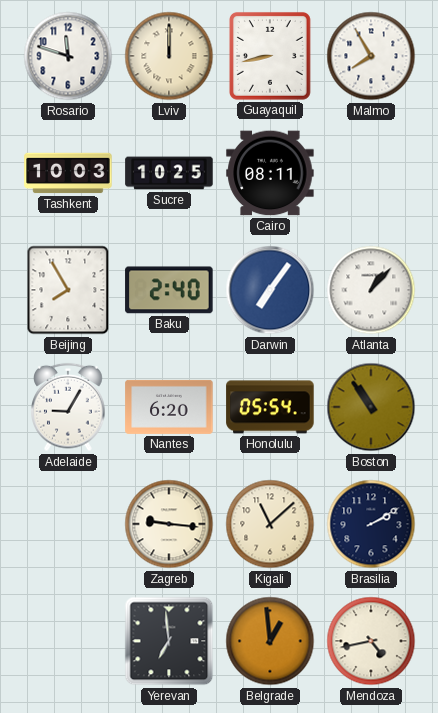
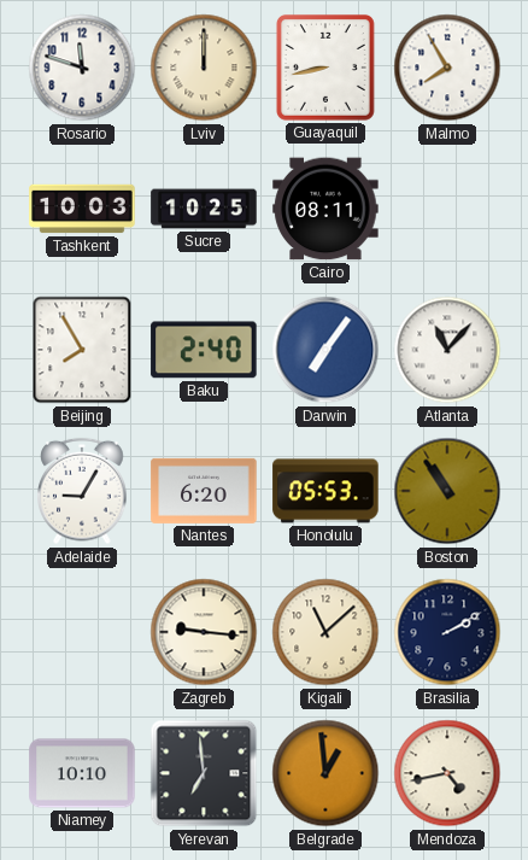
Atlanta: 1:07 -> 11:07 (447, 350)
Honolulu: 05:54 -> 05:53 (325, 491)
Niamey: none -> 10:10 (82, 773)
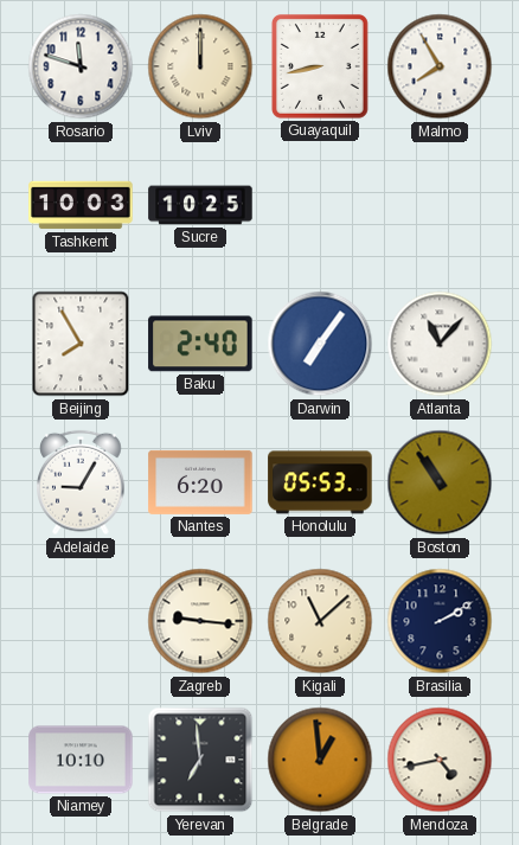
Cairo: 08:11 -> none (325, 209)
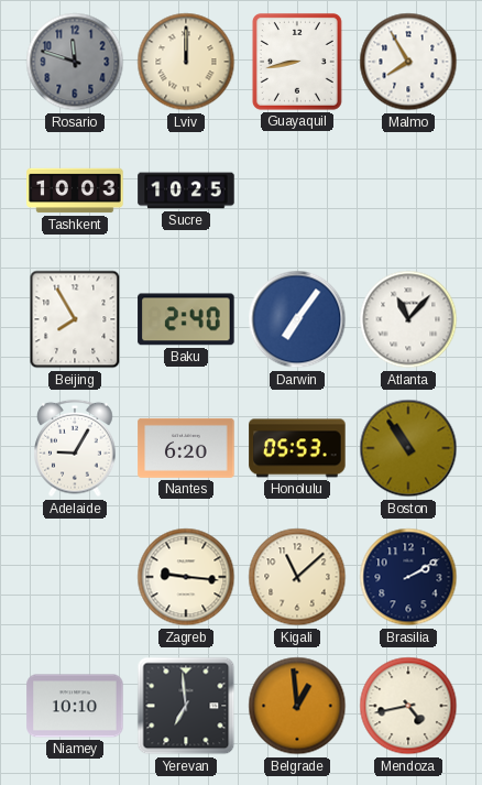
Rosario dial: white -> grey (75, 62)
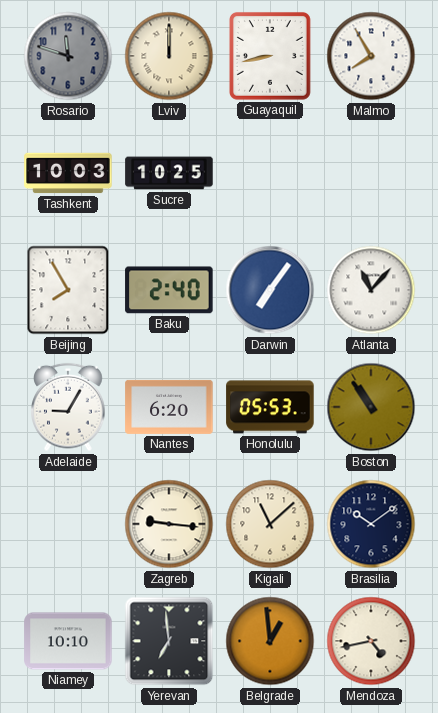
Brasilia: 2:10 -> 10:09 (371, 524)
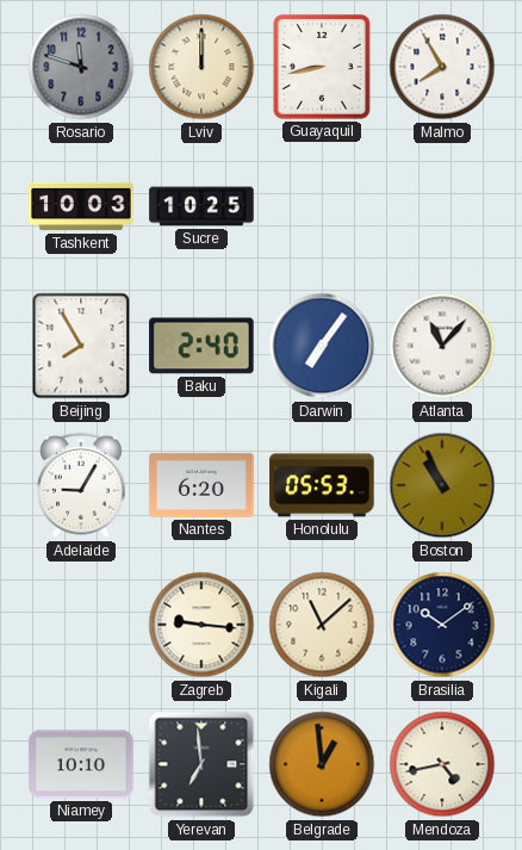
Boston: 10:54 -> 10:56 (442, 485)
